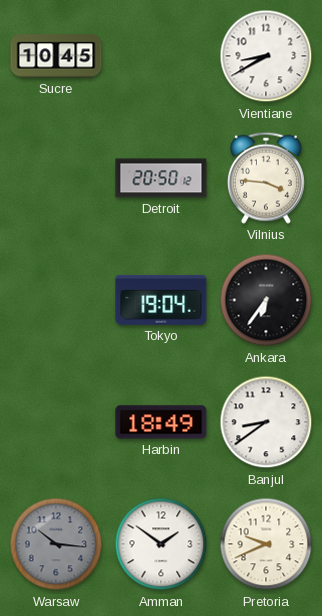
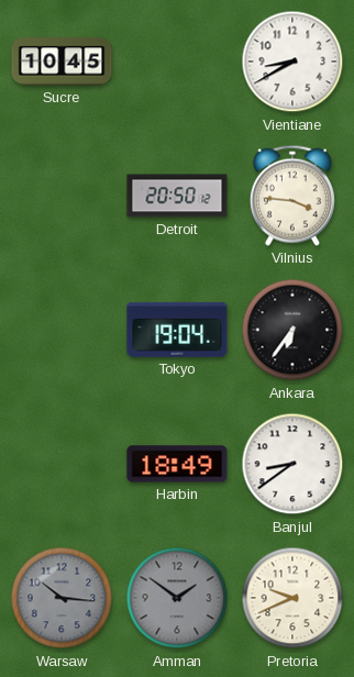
Amman dial: white -> grey (177, 598)
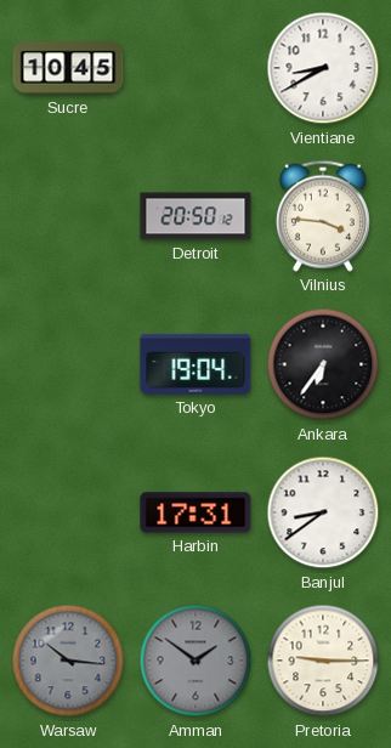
Harbin: 18:49 -> 17:31 (195, 512)
Pretoria: 9:41 -> 9:15 (323, 661)
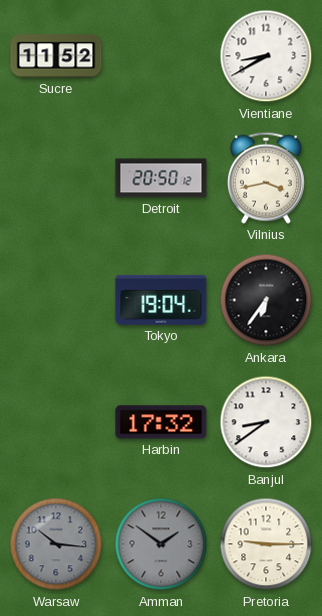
Sucre: 10:45 -> 11:52 (56, 56)
Vilnius: 3:46 -> 3:43 (266, 178)
Harbin: 17:31 -> 17:32 (161, 422)
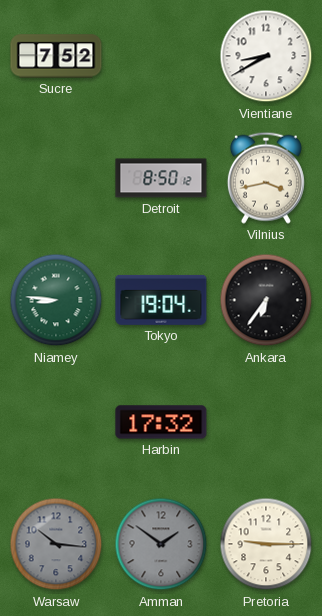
Sucre: 11:52 -> 7:52 (56, 56)
Detroit: 20:50 -> 8:50 (161, 178)
Niamey: none -> 8:46 (56, 300)
Banjul: 8:39 -> none (266, 422)
